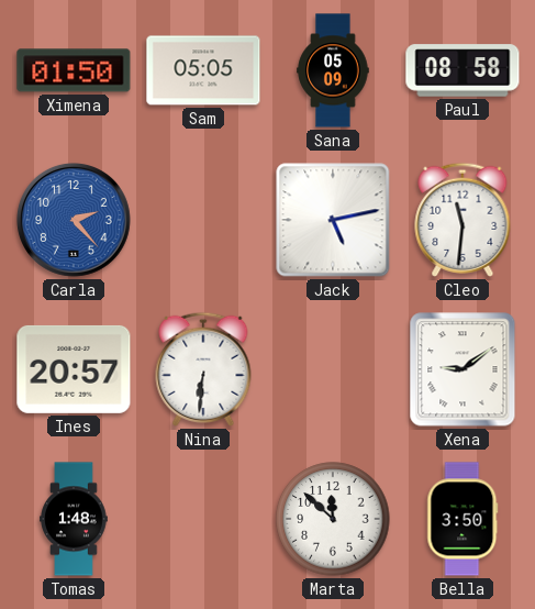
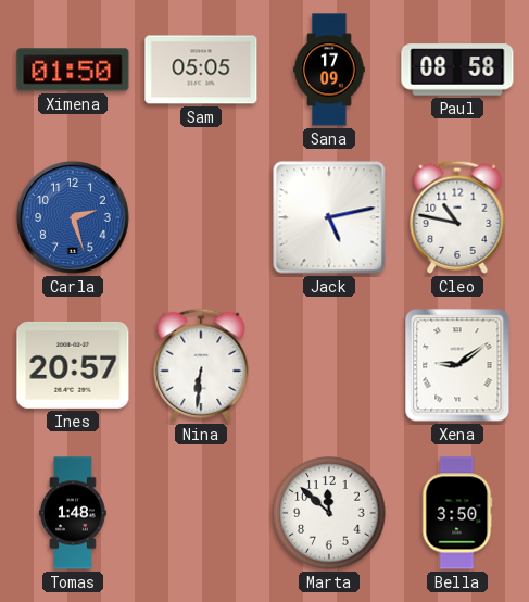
Sana: 05:09 -> 17:09 (329, 70)
Carla: 2:23 -> 2:27 (73, 217)
Cleo: 11:31 -> 10:47 (457, 217)
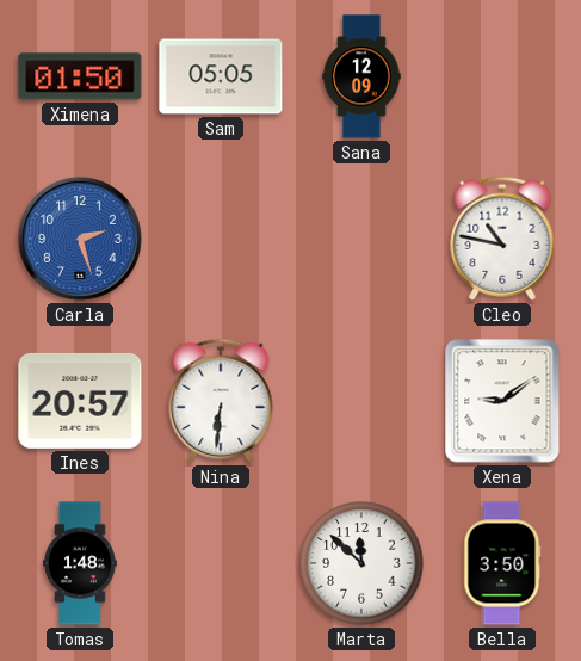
Sana: 17:09 -> 12:09 (361, 76)
Paul: 08:58 -> none (457, 70)
Jack: 5:13 -> none (329, 217)
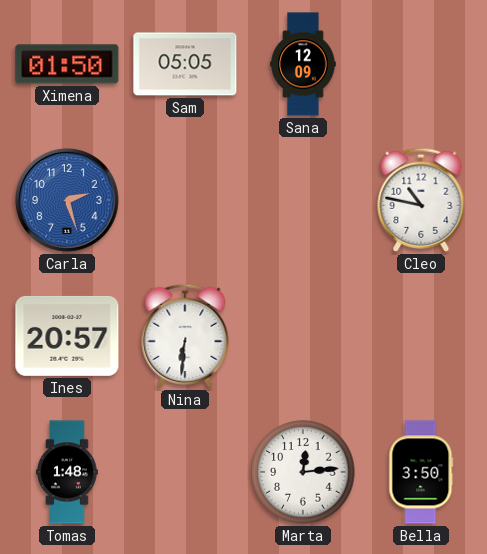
Xena: 9:09 -> none (502, 401)
Marta: 11:52 -> 12:14 (303, 472)
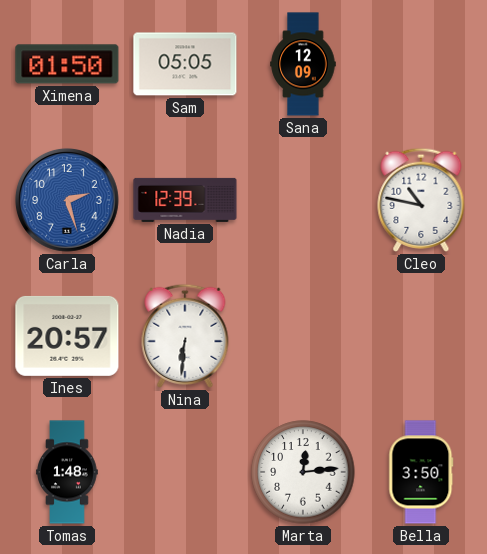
Nadia: none -> 12:39 (185, 200)
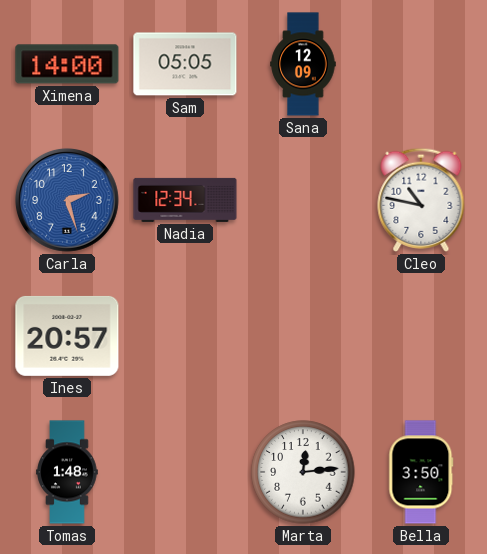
Ximena: 01:50 -> 14:00 (67, 64)
Nadia: 12:39 -> 12:34 (185, 200)
Nina: 6:31 -> none (185, 336)
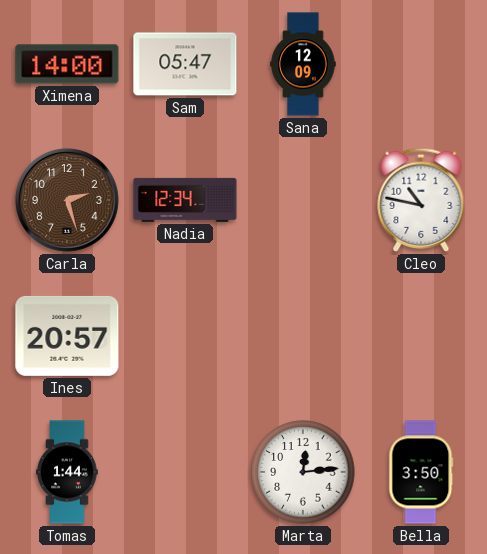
Sam: 05:05 -> 05:47 (185, 64)
Carla dial: blue -> brown (67, 200)
Tomas: 1:48 -> 1:44 (67, 472)
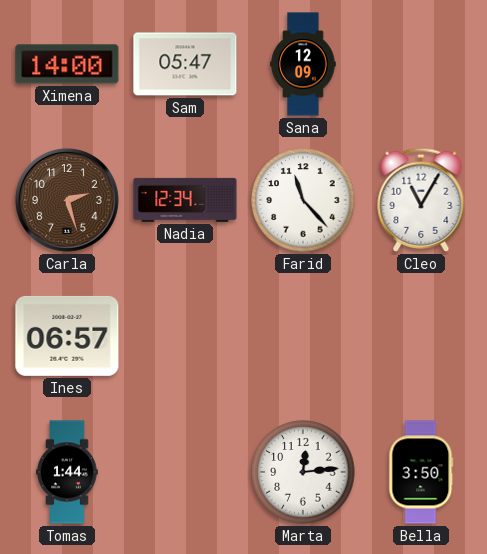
Farid: none -> 11:23 (303, 200)
Cleo: 10:47 -> 11:05 (421, 200)
Ines: 20:57 -> 06:57 (67, 336)
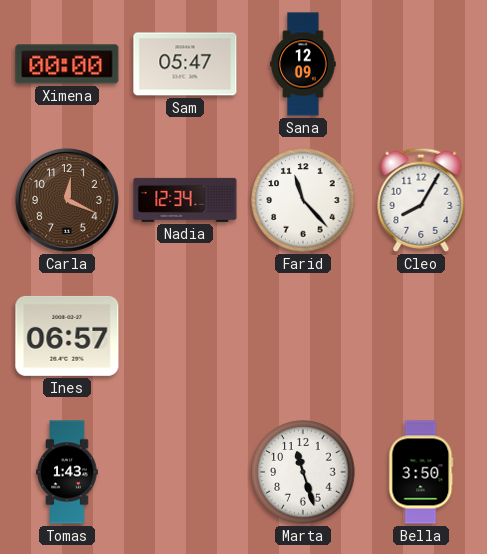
Ximena: 14:00 -> 00:00 (67, 64)
Carla: 2:27 -> 12:19 (67, 200)
Cleo: 11:05 -> 8:05 (421, 200)
Tomas: 1:44 -> 1:43 (67, 472)
Marta: 12:14 -> 11:27 (303, 472)
